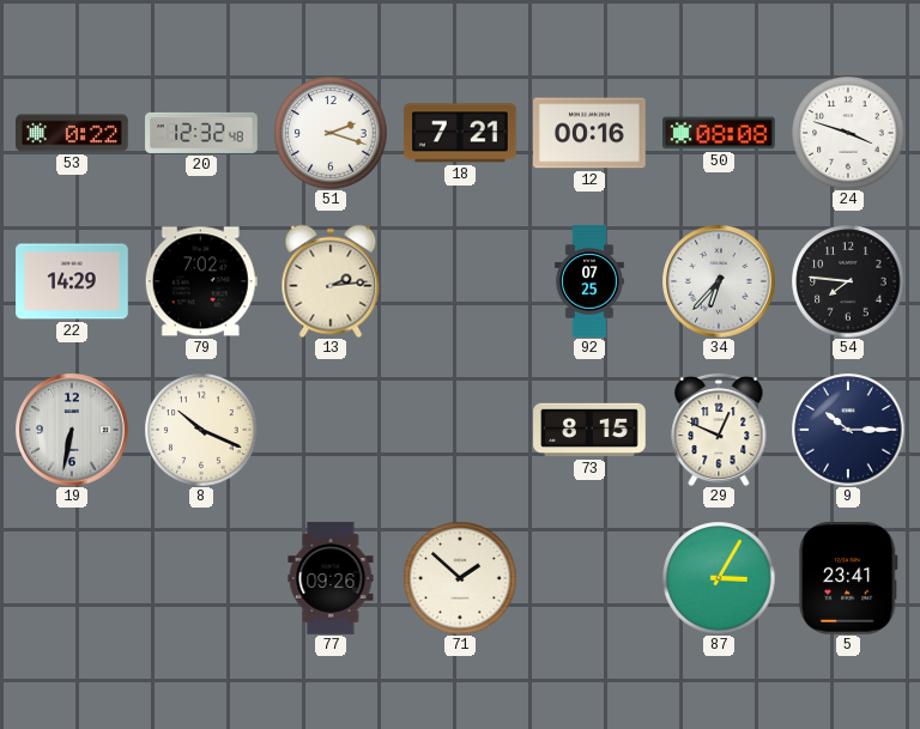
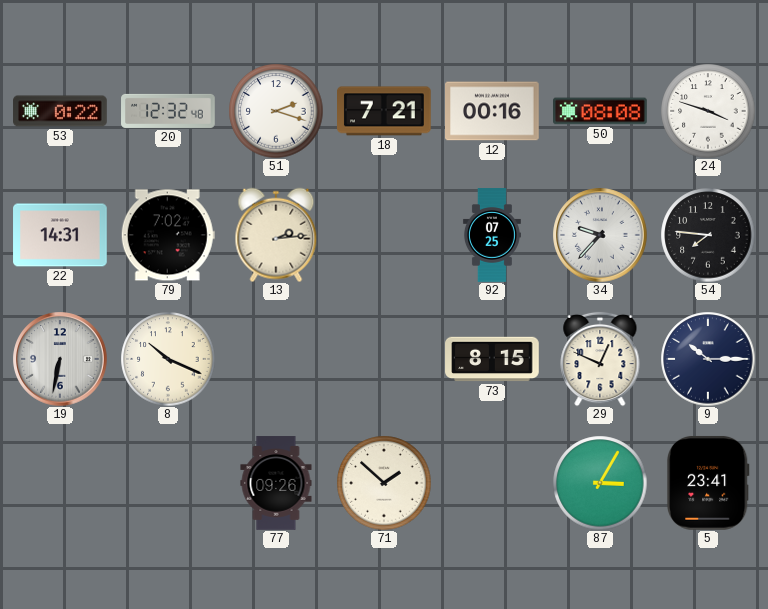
22: 14:29 -> 14:31 (60, 235)
34: 6:37 -> 9:37 (600, 235)
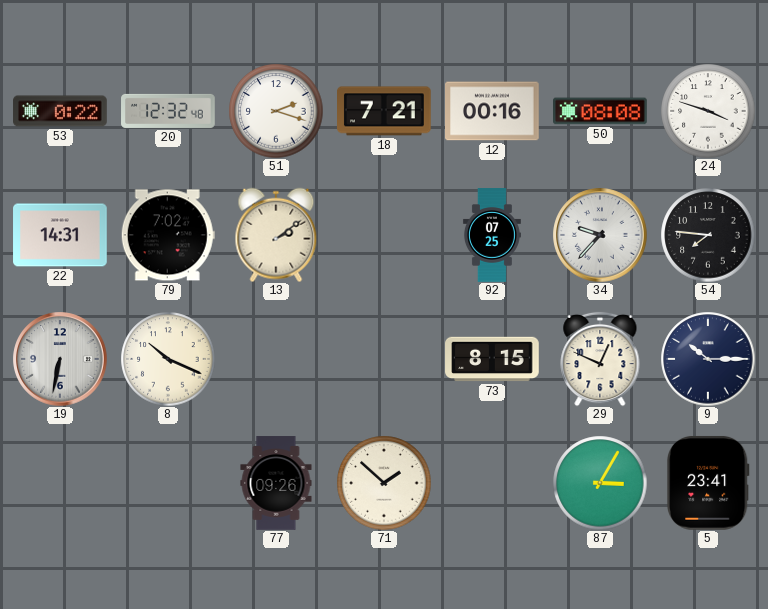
13: 2:14 -> 2:09 (276, 235)
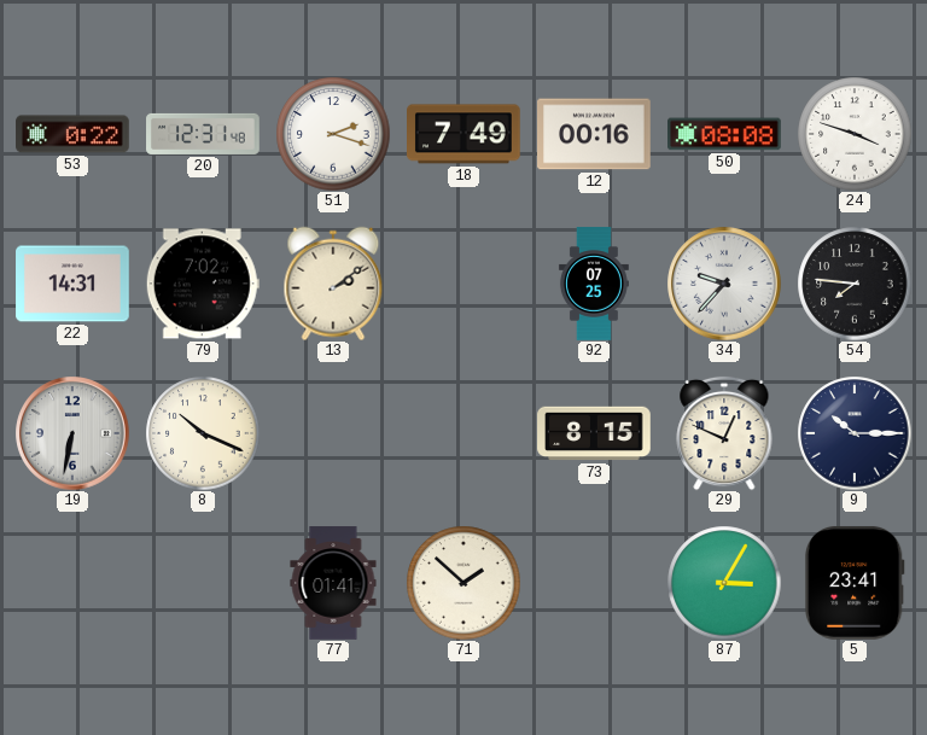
20: 12:32 -> 12:31 (203, 134)
18: 7:21 -> 7:49 (465, 134)
77: 09:26 -> 01:41 (333, 583)
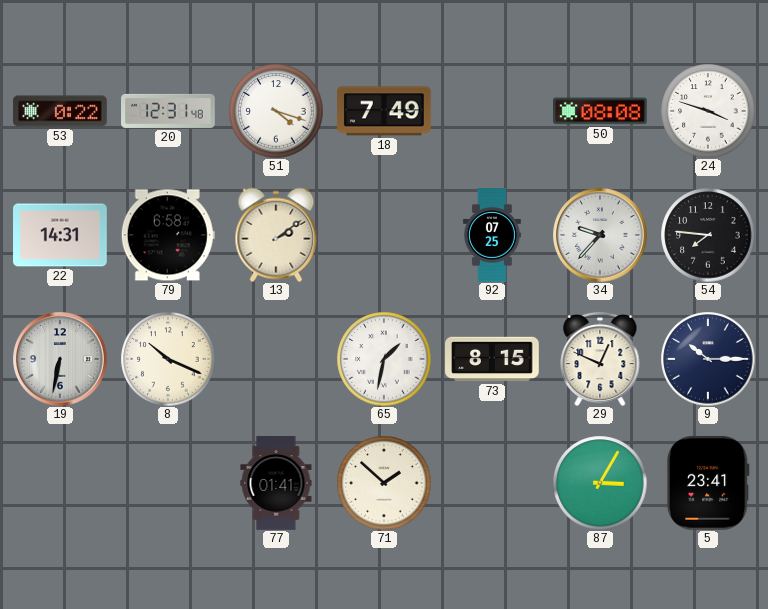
51: 2:18 -> 4:18 (276, 111)
12: 00:16 -> none (594, 134)
79: 7:02 -> 6:58 (168, 235)
65: none -> 1:32 (384, 359)
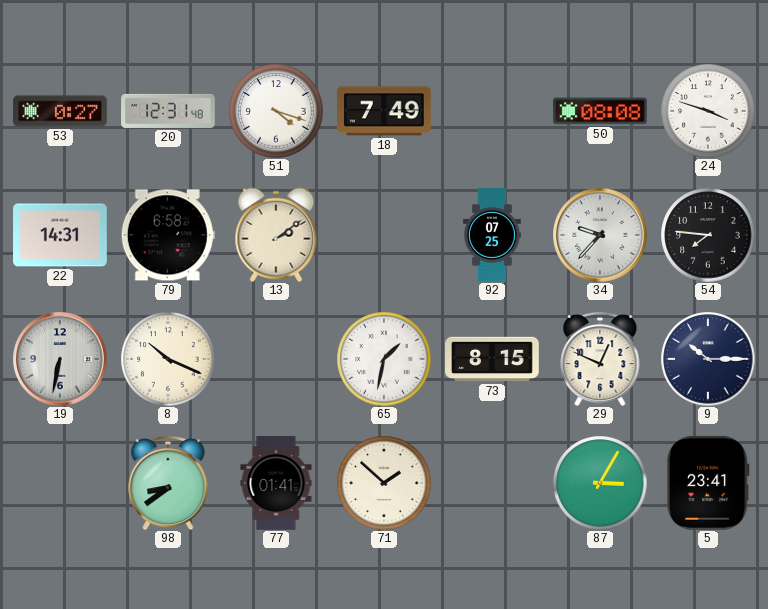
53: 0:22 -> 0:27 (60, 111)
98: none -> 8:39 (168, 483)
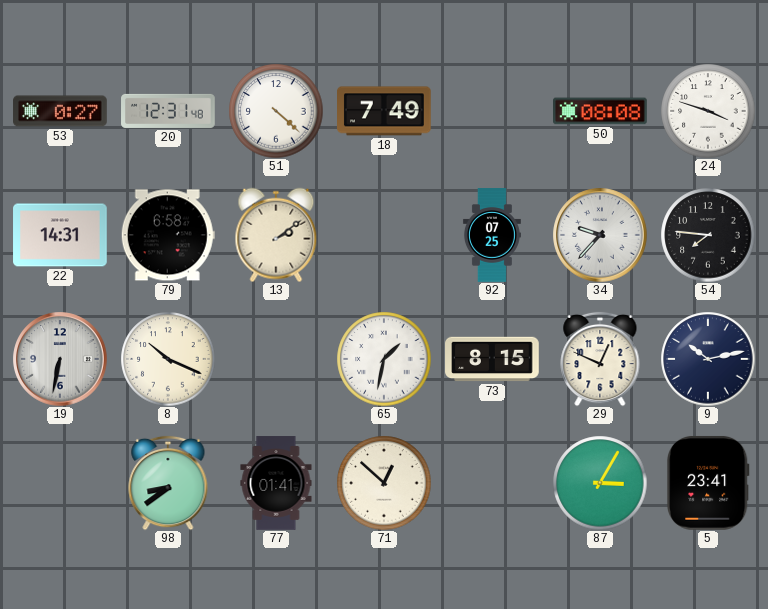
51: 4:18 -> 4:22 (276, 111)
9: 10:15 -> 10:13 (708, 359)
71: 1:52 -> 12:52 (384, 483)
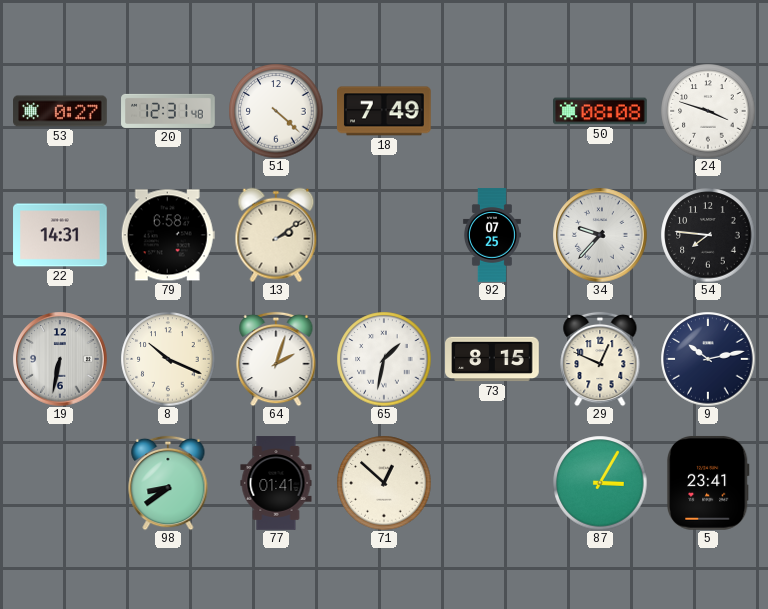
64: none -> 2:03 (276, 359)
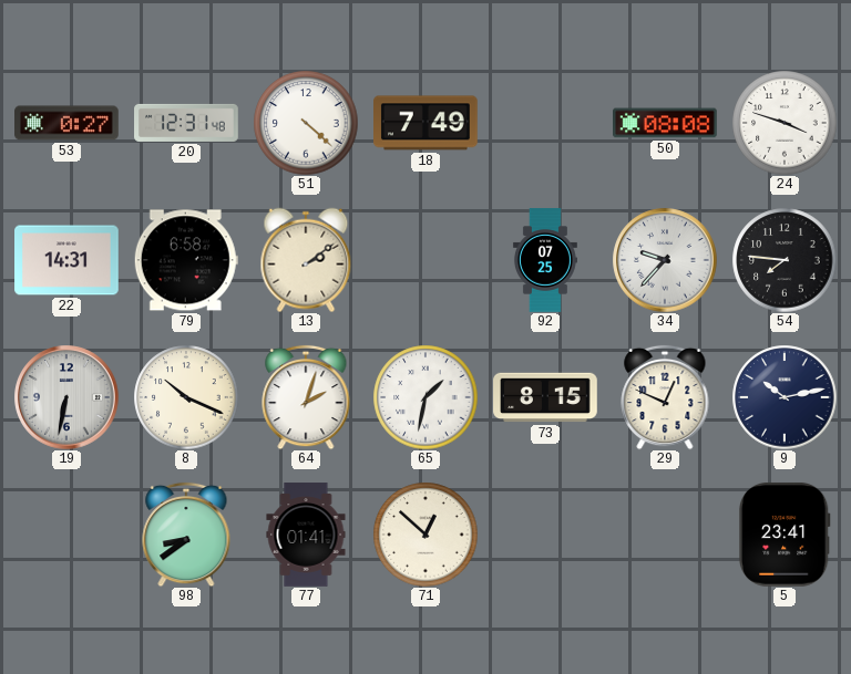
87: 3:05 -> none (600, 483)
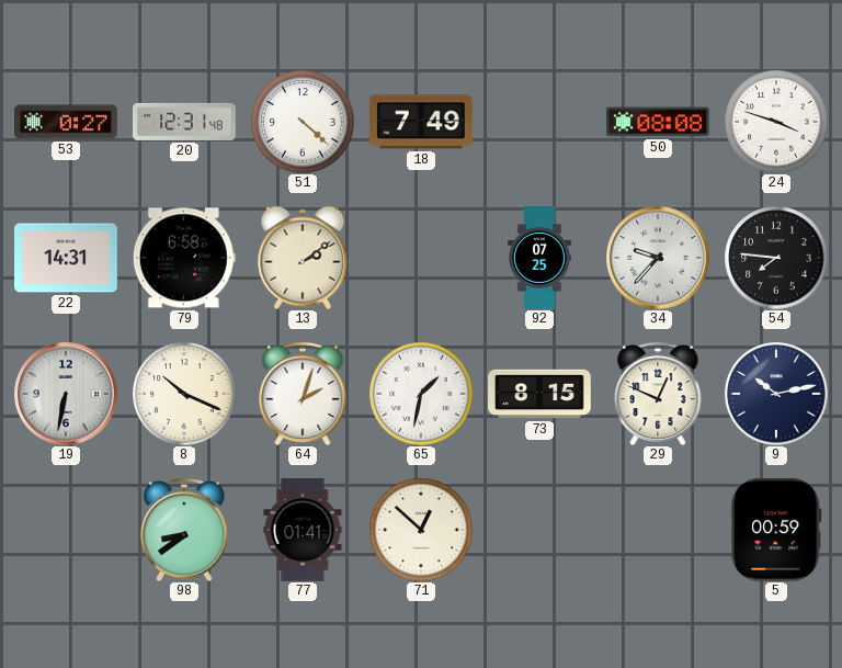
5: 23:41 -> 00:59 (777, 530)
